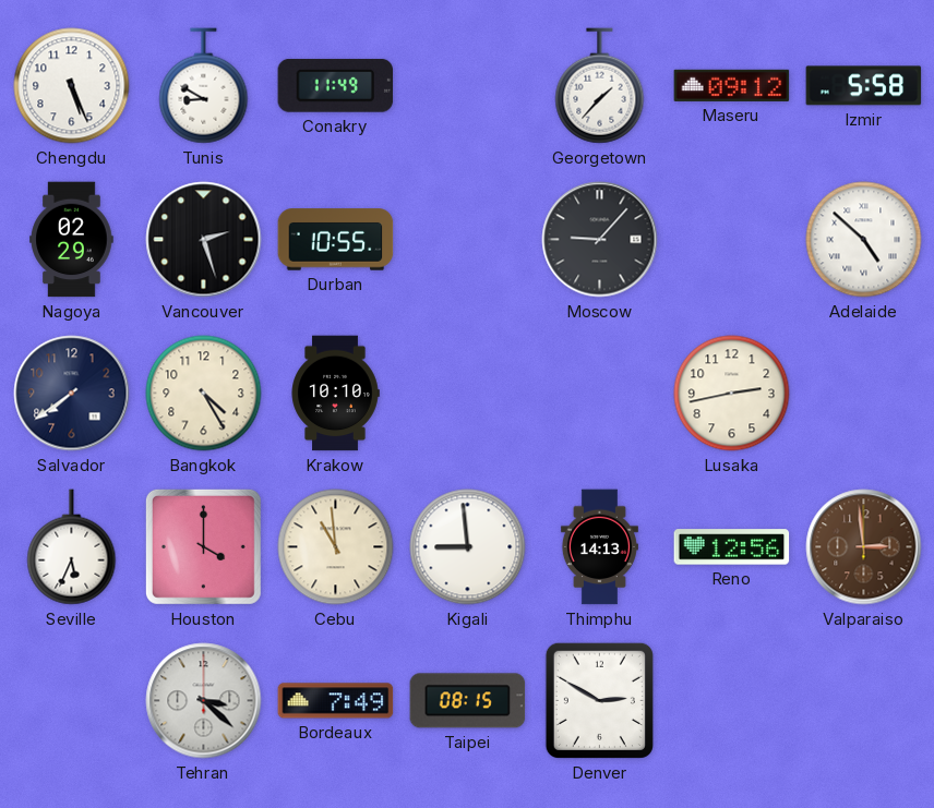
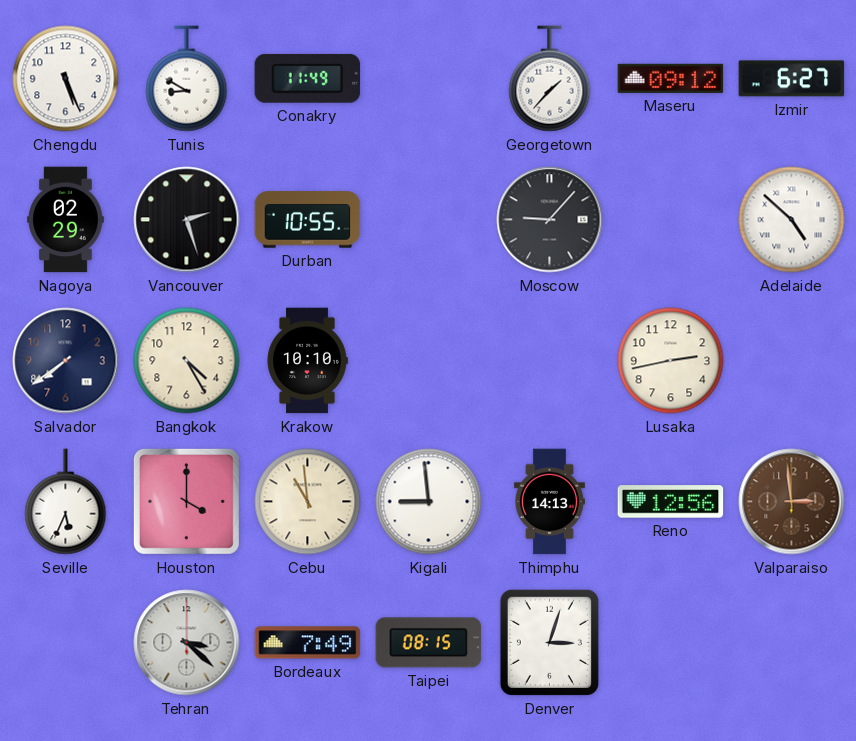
Izmir: 5:58 -> 6:27 (792, 79)
Denver: 2:50 -> 3:03 (549, 642)
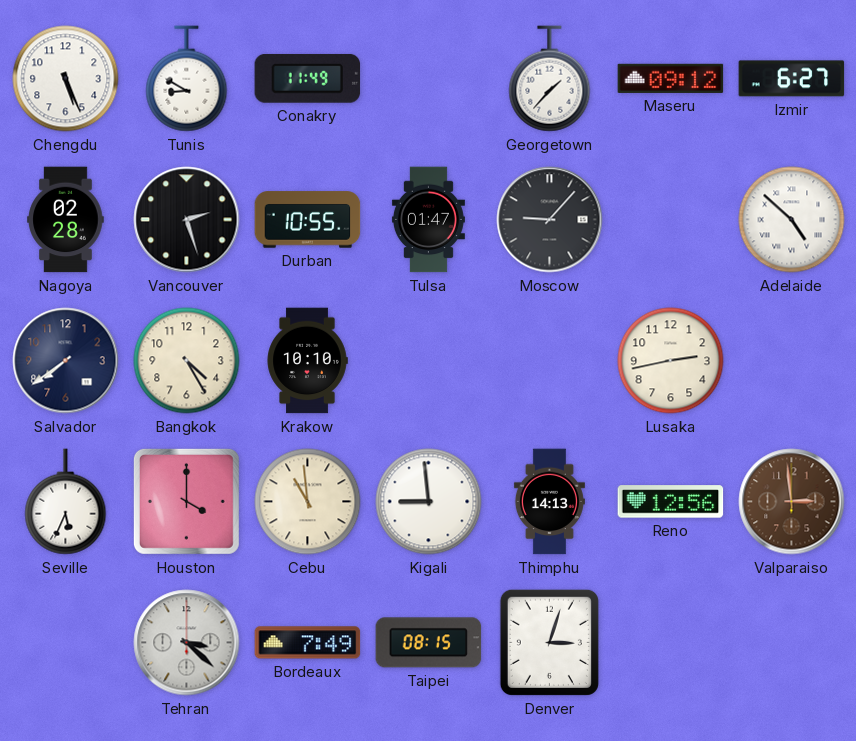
Nagoya: 02:29 -> 02:28 (66, 220)
Tulsa: none -> 01:47 (428, 220)
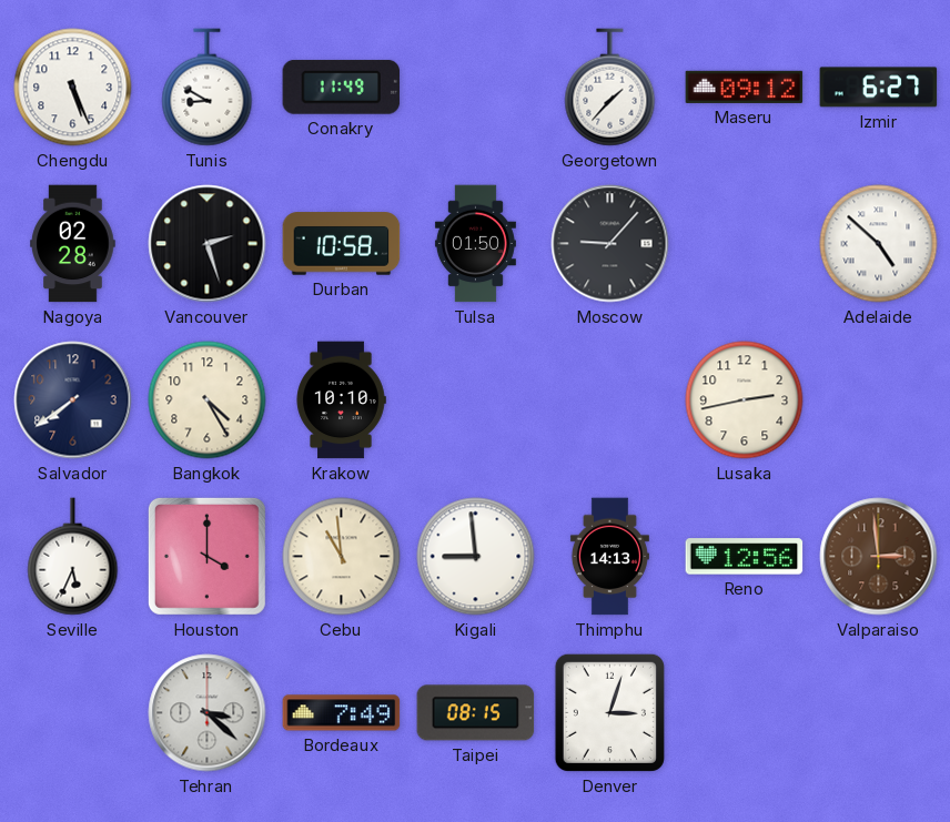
Durban: 10:55 -> 10:58 (342, 244)
Tulsa: 01:47 -> 01:50 (475, 244)
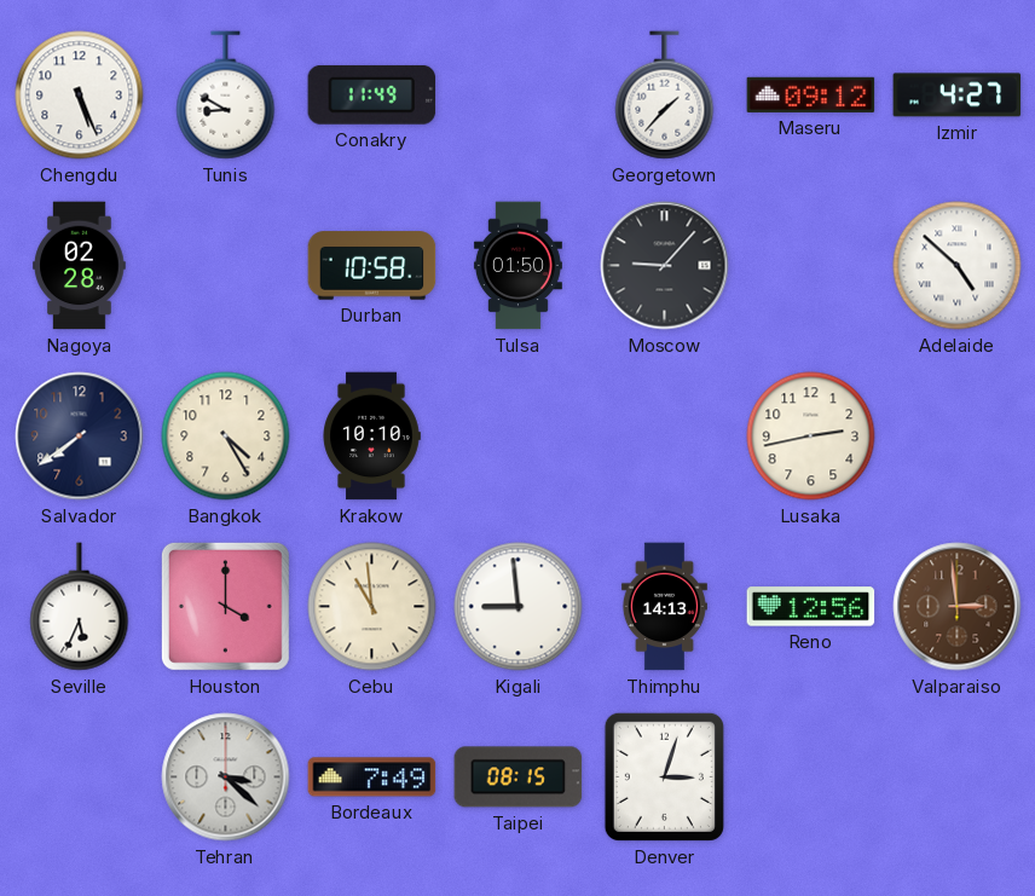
Izmir: 6:27 -> 4:27 (958, 96)
Vancouver: 2:27 -> none (208, 244)
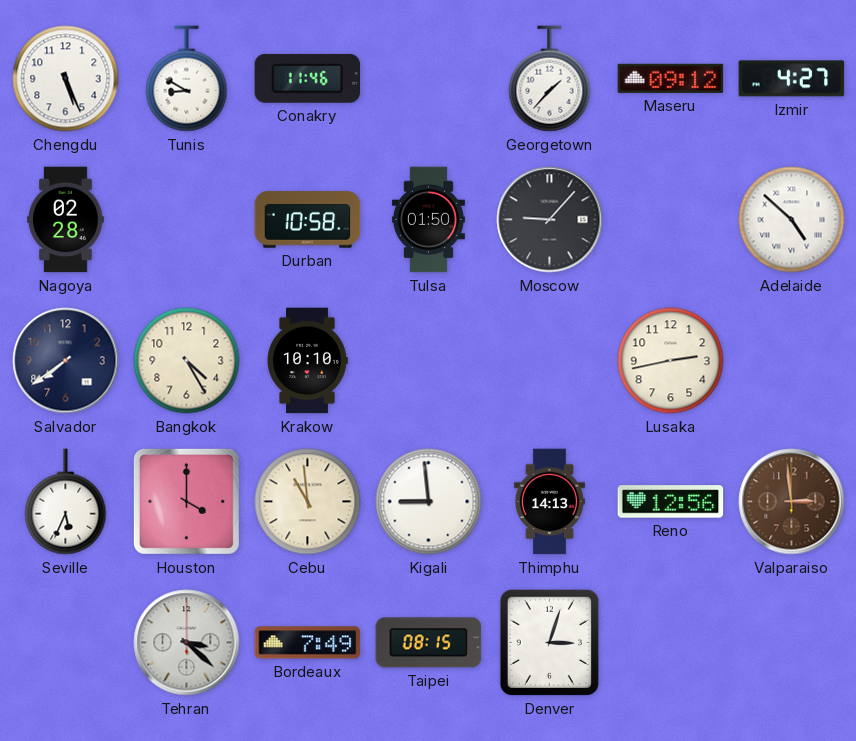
Conakry: 11:49 -> 11:46 (308, 78)
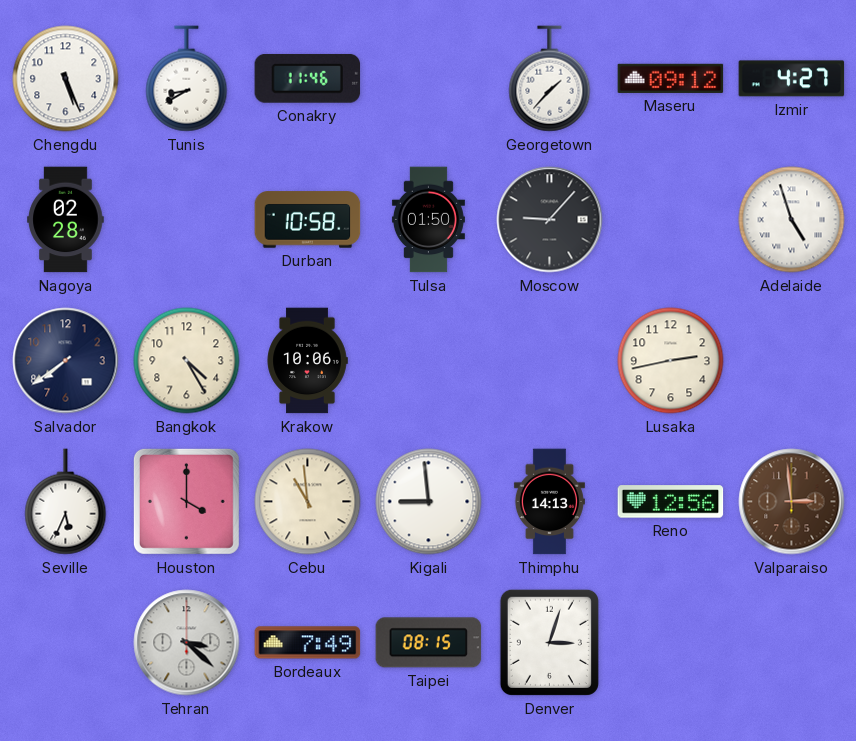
Tunis: 8:50 -> 8:40 (187, 79)
Adelaide: 4:52 -> 4:57 (792, 220)
Krakow: 10:10 -> 10:06 (307, 361)
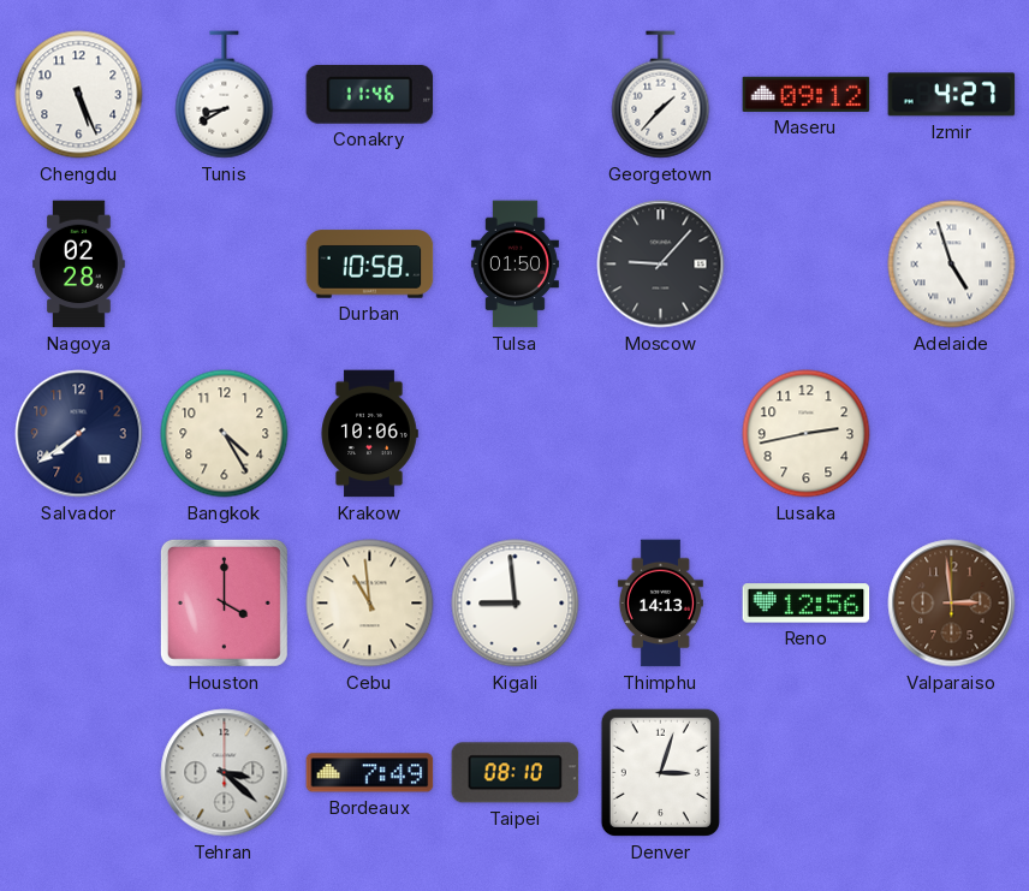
Seville: 5:34 -> none (66, 502)
Taipei: 08:15 -> 08:10 (516, 773)
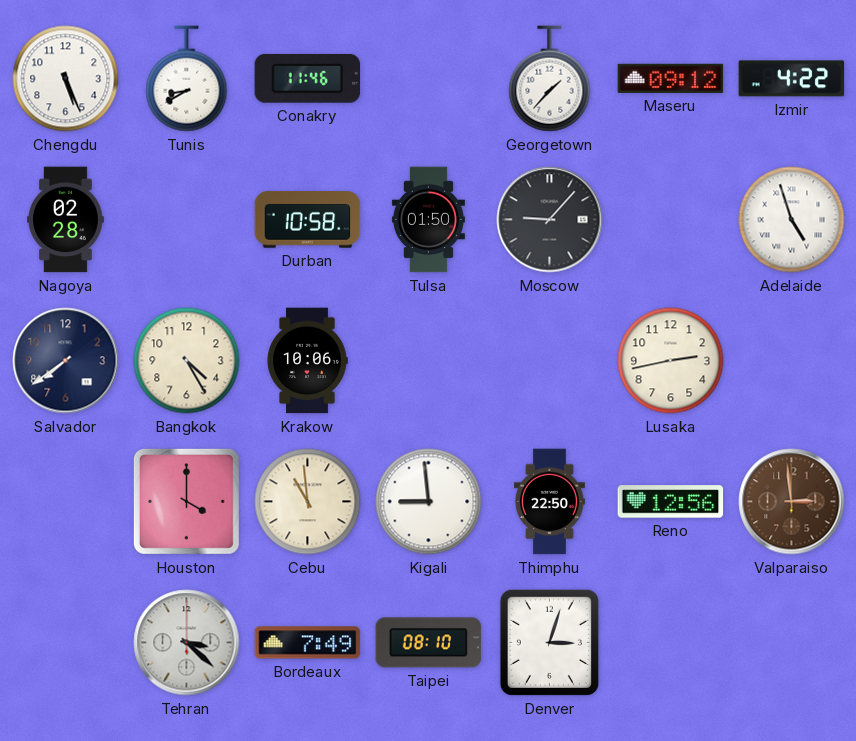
Izmir: 4:27 -> 4:22 (792, 79)
Thimphu: 14:13 -> 22:50 (549, 502)
